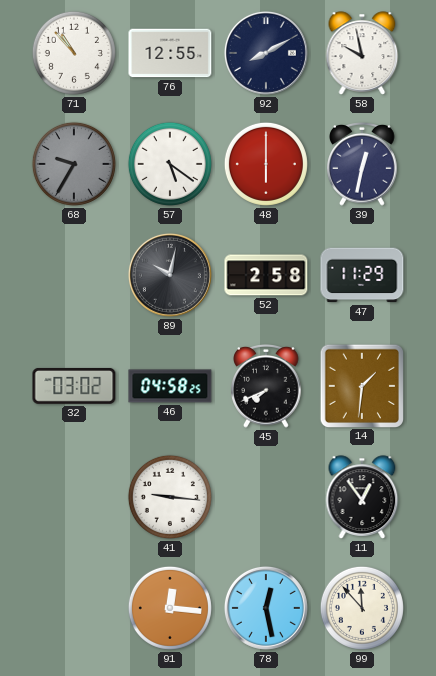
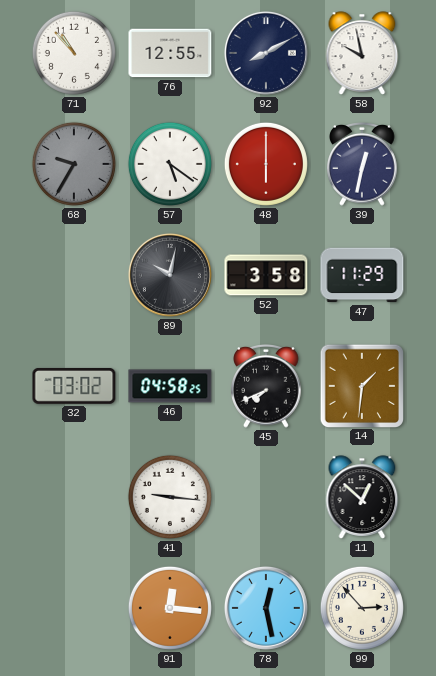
52: 2:58 -> 3:58 (266, 275)
11: 12:54 -> 12:52 (362, 497)
99: 11:53 -> 2:53 (362, 608)
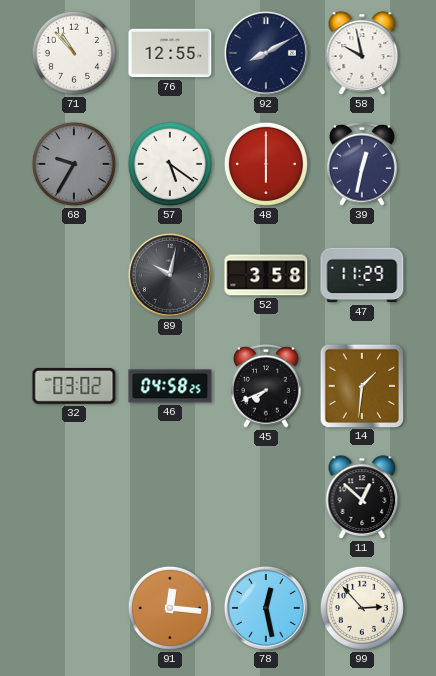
41: 9:16 -> none (170, 497)
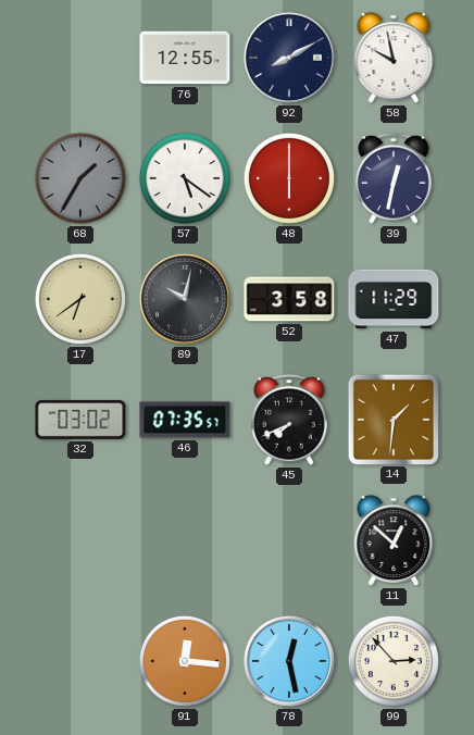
71: 10:53 -> none (74, 53)
68: 9:35 -> 1:35 (80, 178)
17: none -> 6:39 (80, 299)
46: 04:58 -> 07:35 (185, 420)
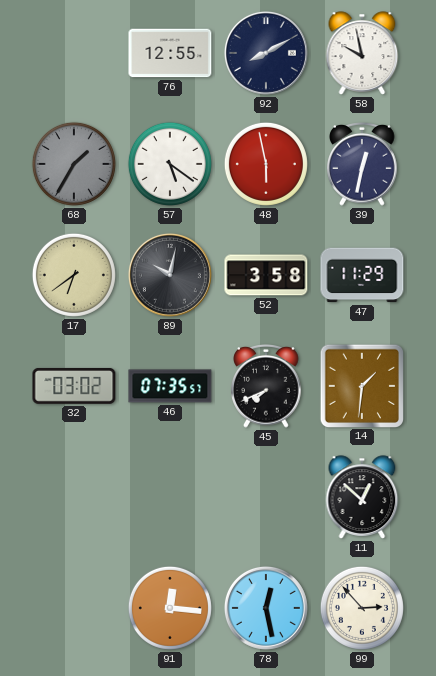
48: 6:00 -> 5:58 (266, 164)
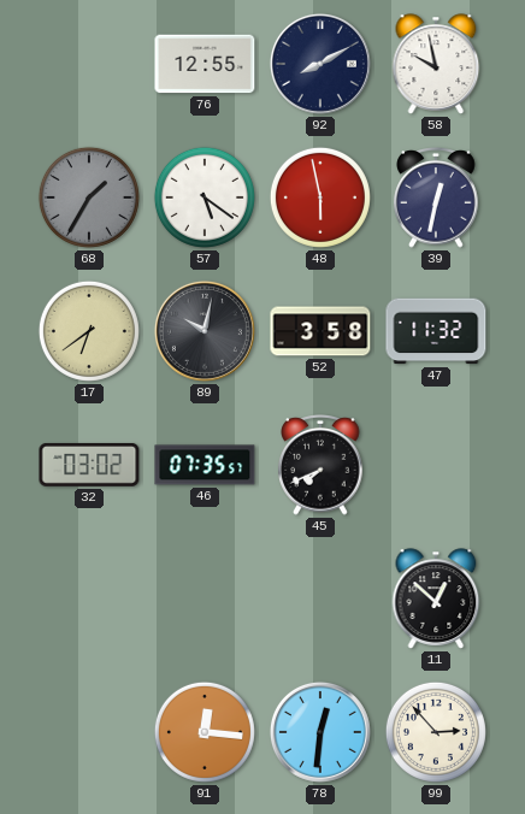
47: 11:29 -> 11:32 (436, 331)
14: 1:31 -> none (361, 385)
78: 12:28 -> 12:31 (320, 732)
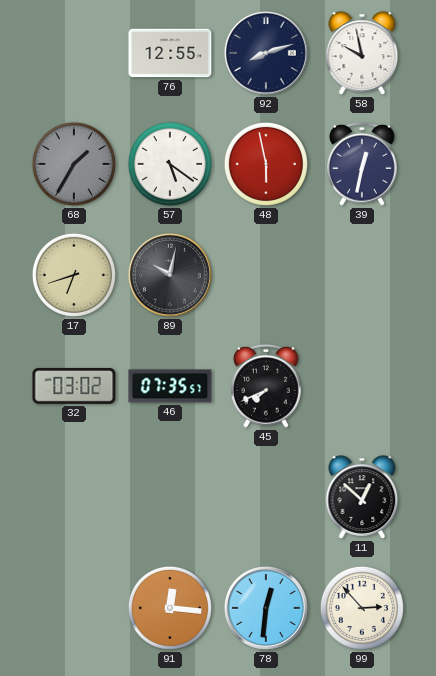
92: 8:10 -> 8:12 (266, 53)
17: 6:39 -> 6:42 (74, 275)
52: 3:58 -> none (320, 331)
47: 11:32 -> none (436, 331)
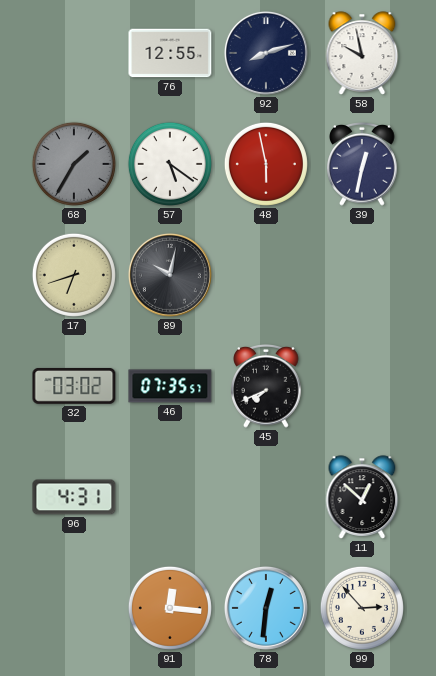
96: none -> 4:31 (74, 497)
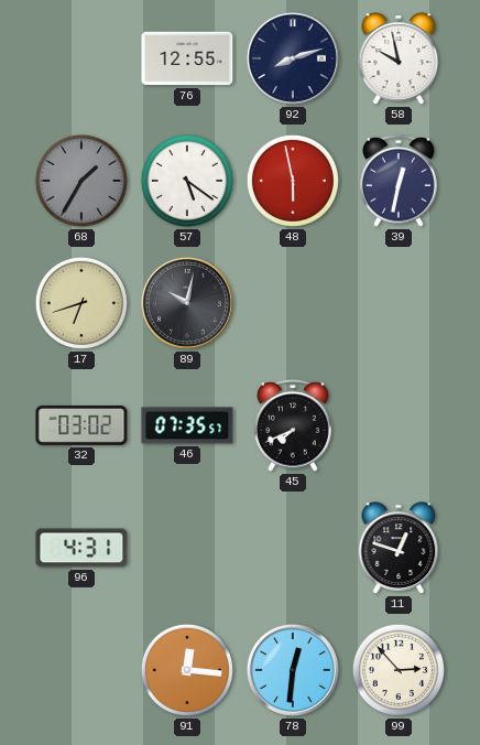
11: 12:52 -> 12:48 (399, 548)
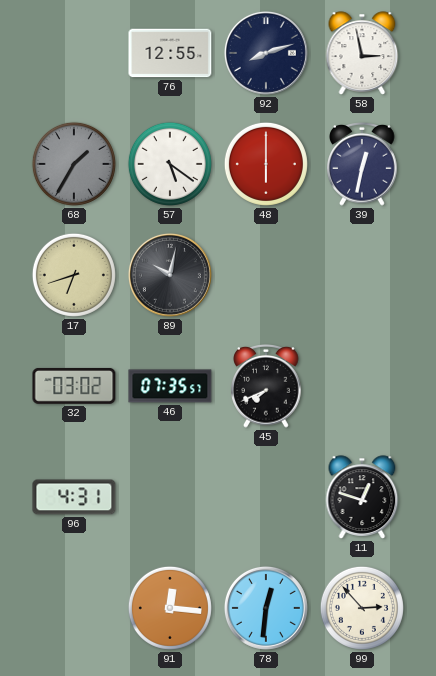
58: 9:58 -> 2:58 (362, 53)
48: 5:58 -> 6:00 (266, 164)
